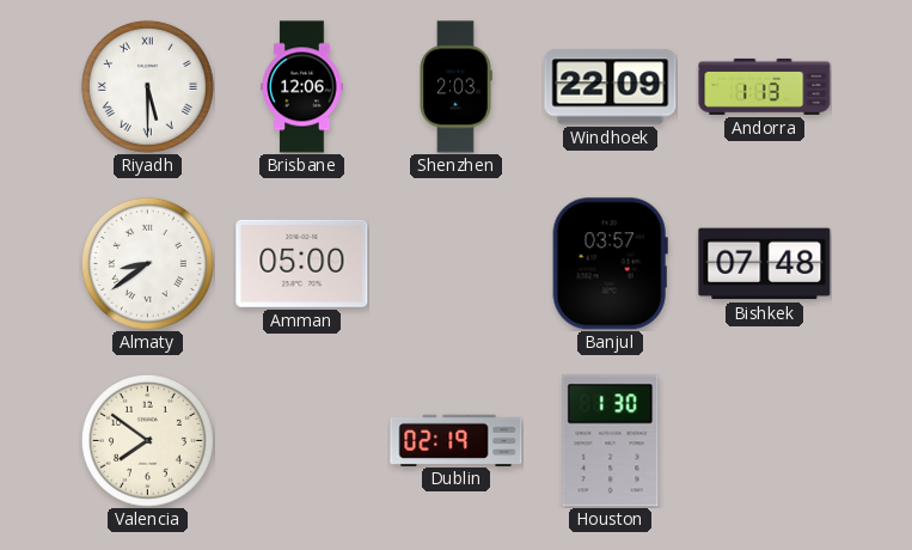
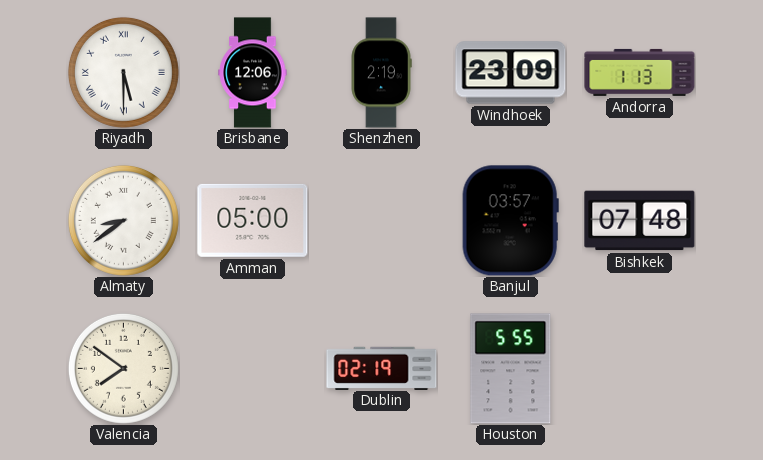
Shenzhen: 2:03 -> 2:19 (381, 73)
Windhoek: 22:09 -> 23:09 (511, 73)
Houston: 1:30 -> 5:55 (511, 369)
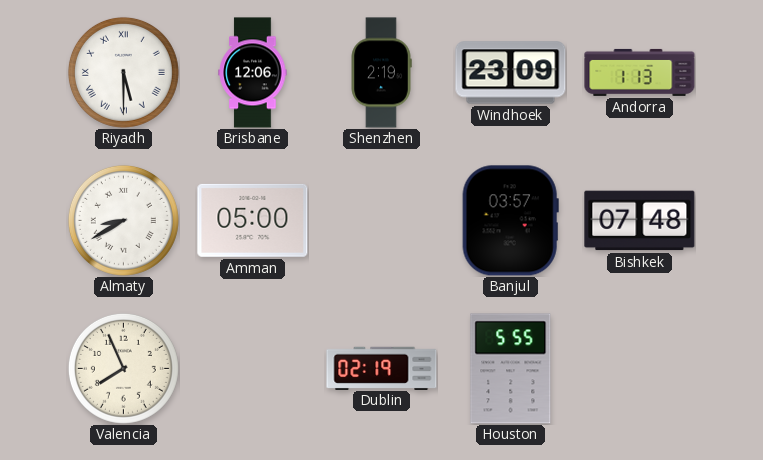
Almaty: 8:39 -> 8:40 (123, 220)
Valencia: 7:51 -> 7:56 (123, 368)
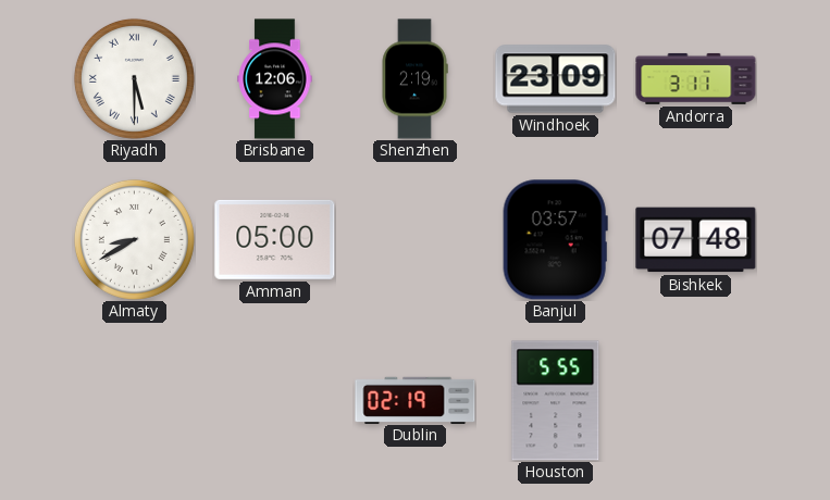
Andorra: 1:13 -> 3:11 (696, 78)
Valencia: 7:56 -> none (123, 368)
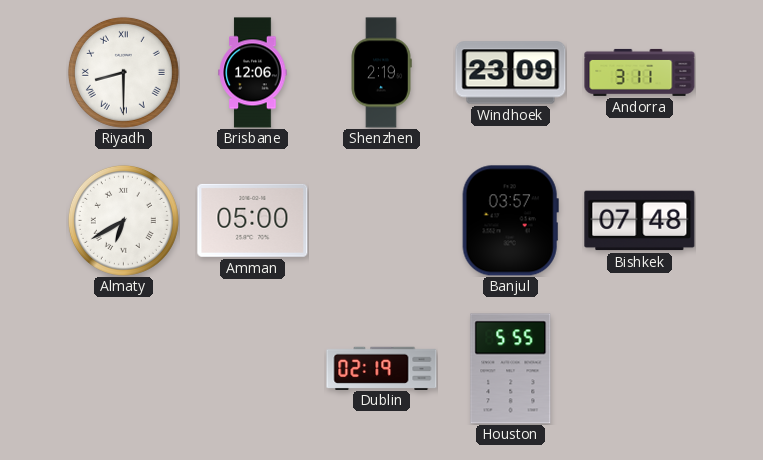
Riyadh: 5:30 -> 8:30 (123, 72)
Almaty: 8:40 -> 6:40 (123, 220)
